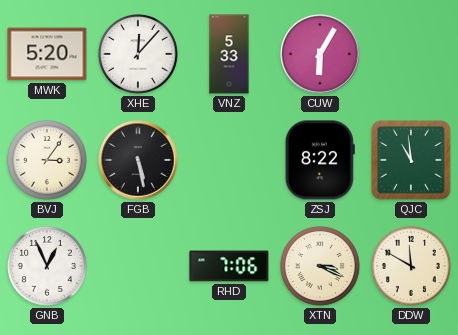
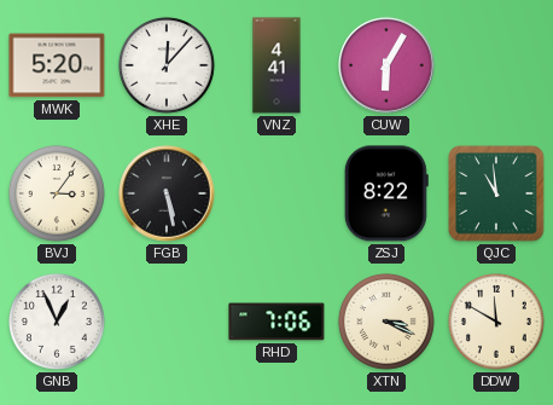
VNZ: 5:33 -> 4:41 (276, 65)
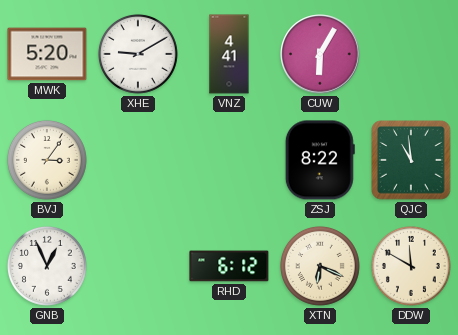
XHE: 12:07 -> 9:10 (138, 54)
FGB: 5:28 -> none (167, 193)
RHD: 7:06 -> 6:12 (229, 266)
XTN: 3:19 -> 6:19 (320, 266)
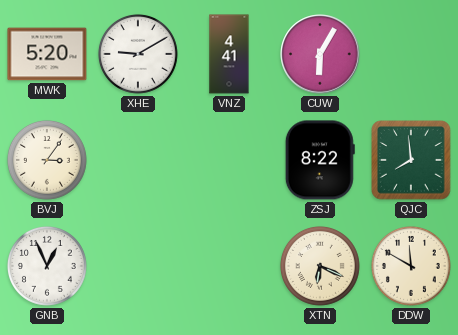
QJC: 10:59 -> 7:59 (411, 160)
RHD: 6:12 -> none (229, 266)
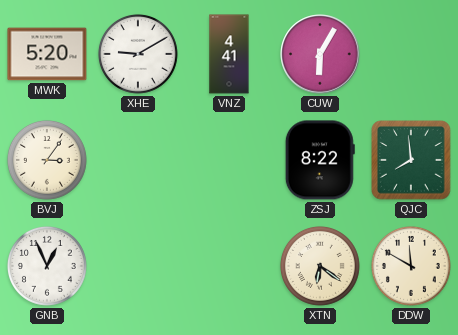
XTN: 6:19 -> 6:21 (320, 266)
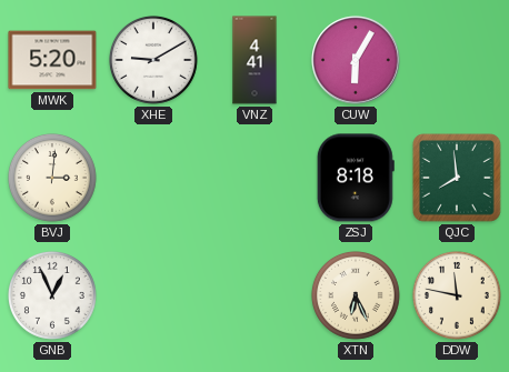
BVJ: 3:06 -> 3:01 (52, 178)
ZSJ: 8:22 -> 8:18 (356, 178)
XTN: 6:21 -> 6:26 (356, 295)
DDW: 11:50 -> 11:47 (457, 295)
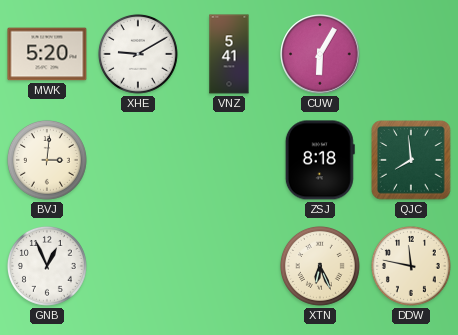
VNZ: 4:41 -> 5:41 (229, 54)
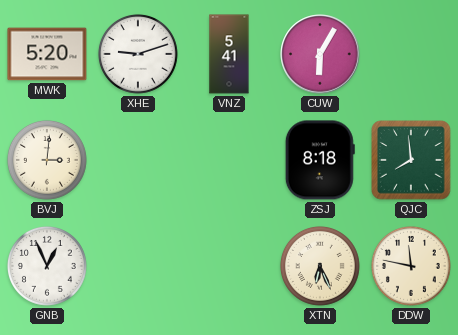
XHE: 9:10 -> 9:12 (138, 54)
